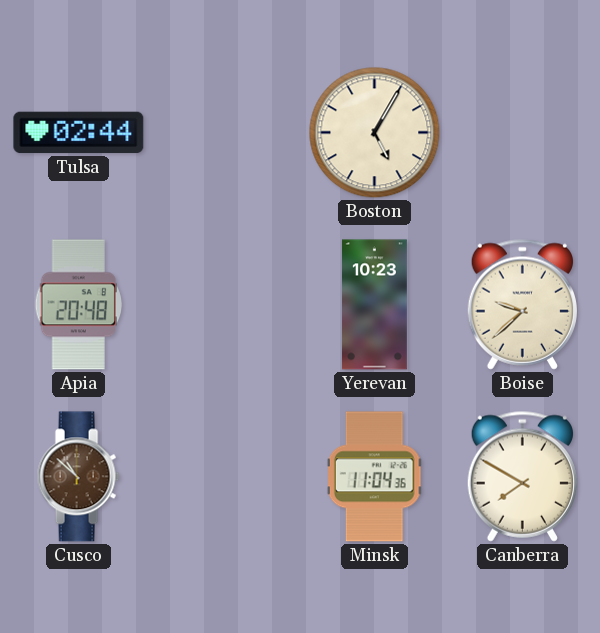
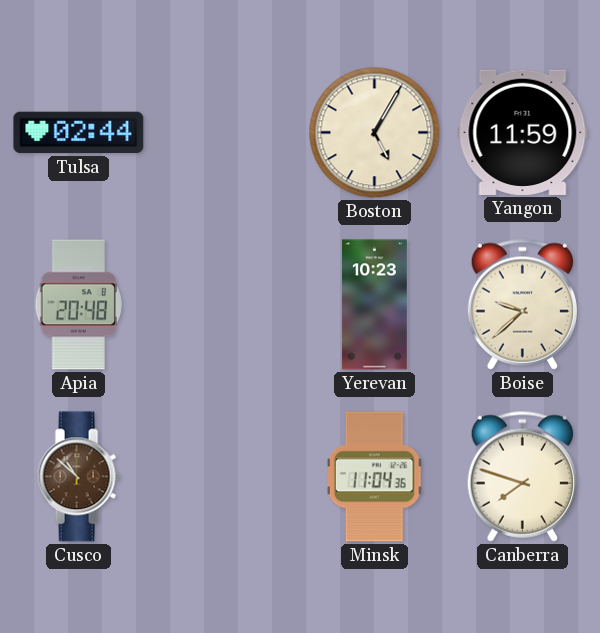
Yangon: none -> 11:59 (523, 132)
Canberra: 7:50 -> 7:48 (522, 476)
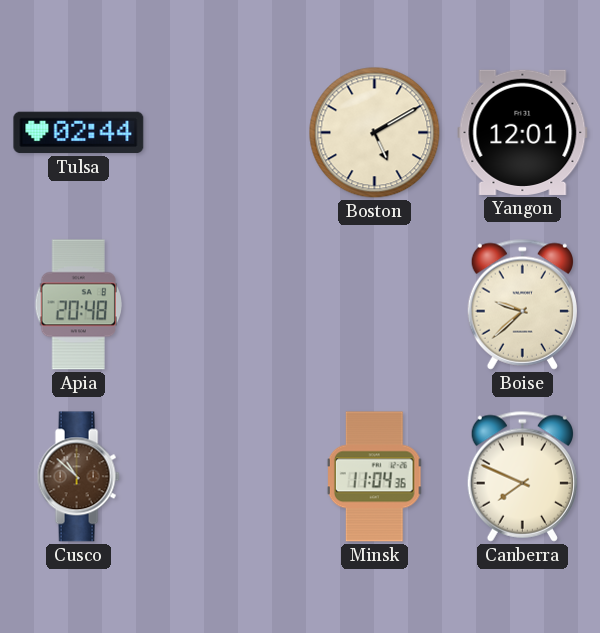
Boston: 5:05 -> 5:10 (375, 133)
Yangon: 11:59 -> 12:01 (523, 132)
Yerevan: 10:23 -> none (374, 305)
Canberra: 7:48 -> 7:49 (522, 476)
